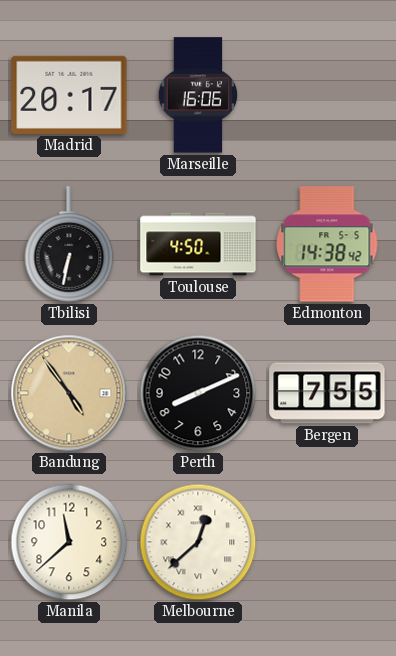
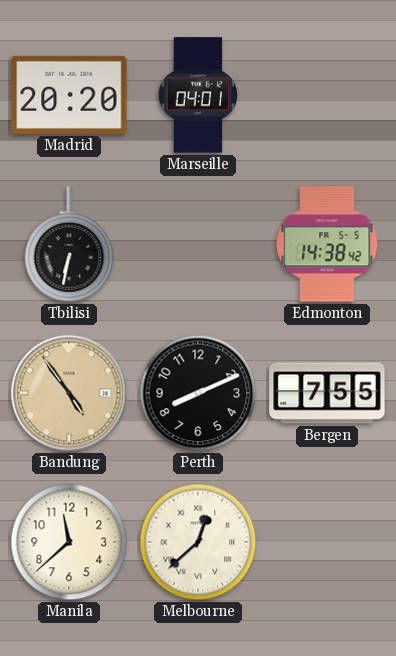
Madrid: 20:17 -> 20:20 (69, 95)
Marseille: 16:06 -> 04:01 (198, 95)
Toulouse: 4:50 -> none (198, 244)
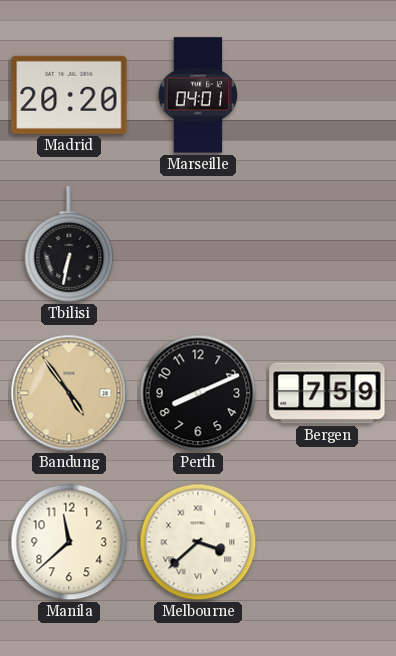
Edmonton: 14:38 -> none (327, 244)
Bergen: 7:55 -> 7:59 (327, 393)
Melbourne: 12:38 -> 3:38 (198, 542)
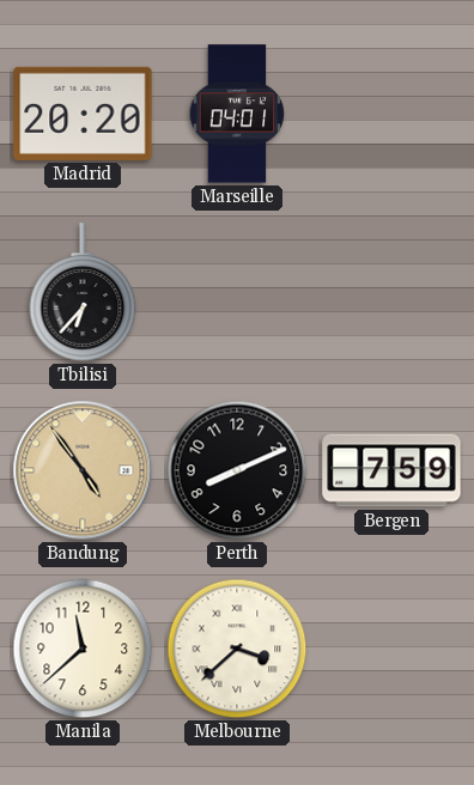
Tbilisi: 6:32 -> 6:37 (83, 292)
